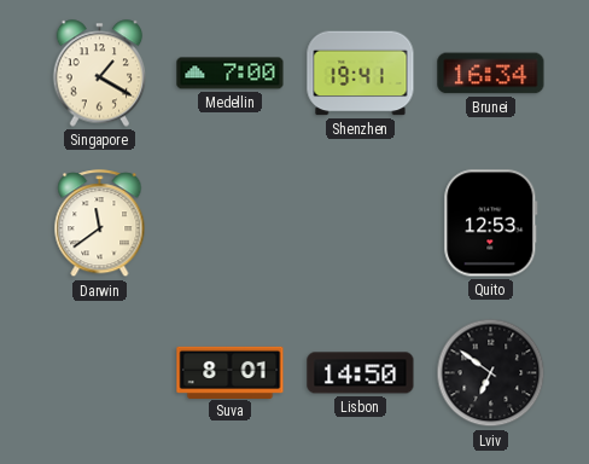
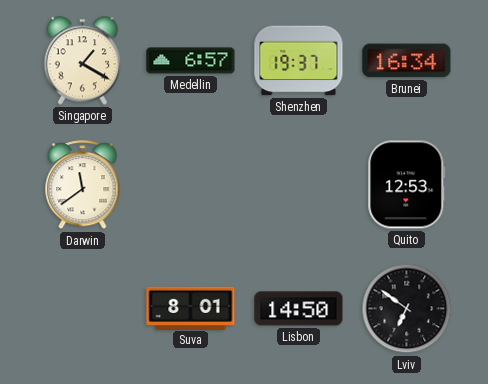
Medellin: 7:00 -> 6:57 (191, 61)
Shenzhen: 19:41 -> 19:37 (299, 61)
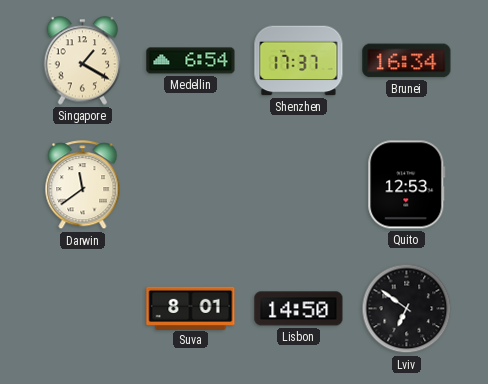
Medellin: 6:57 -> 6:54 (191, 61)
Shenzhen: 19:37 -> 17:37 (299, 61)
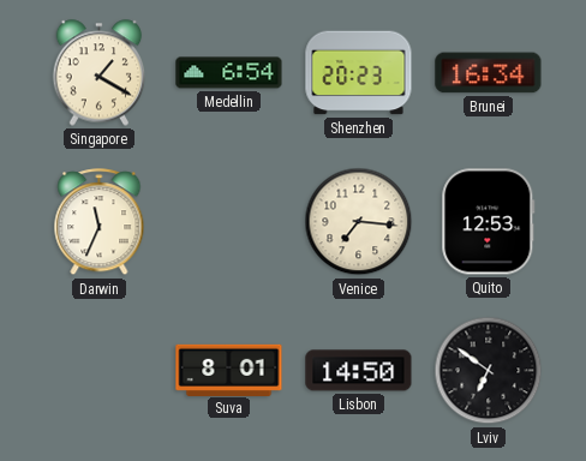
Shenzhen: 17:37 -> 20:23 (359, 73)
Darwin: 11:39 -> 11:34 (100, 222)
Venice: none -> 7:16 (359, 222)
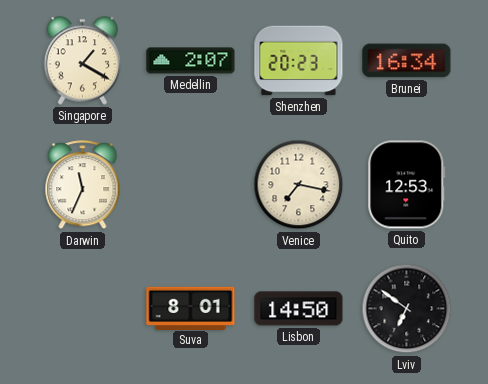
Medellin: 6:54 -> 2:07 (191, 61)
Venice: 7:16 -> 7:17 (299, 185)
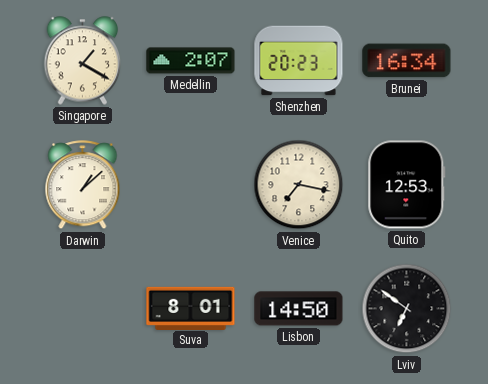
Darwin: 11:34 -> 1:08 (83, 185)
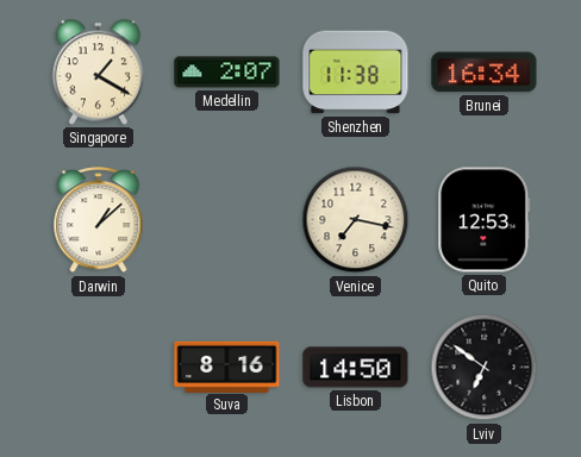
Shenzhen: 20:23 -> 11:38 (356, 73)
Suva: 8:01 -> 8:16 (227, 367)
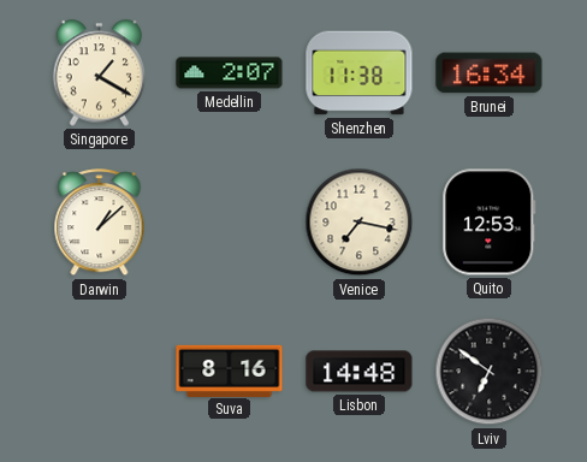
Lisbon: 14:50 -> 14:48 (360, 372)
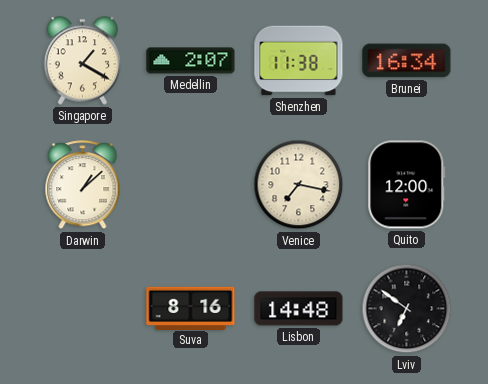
Quito: 12:53 -> 12:00 (407, 185)
